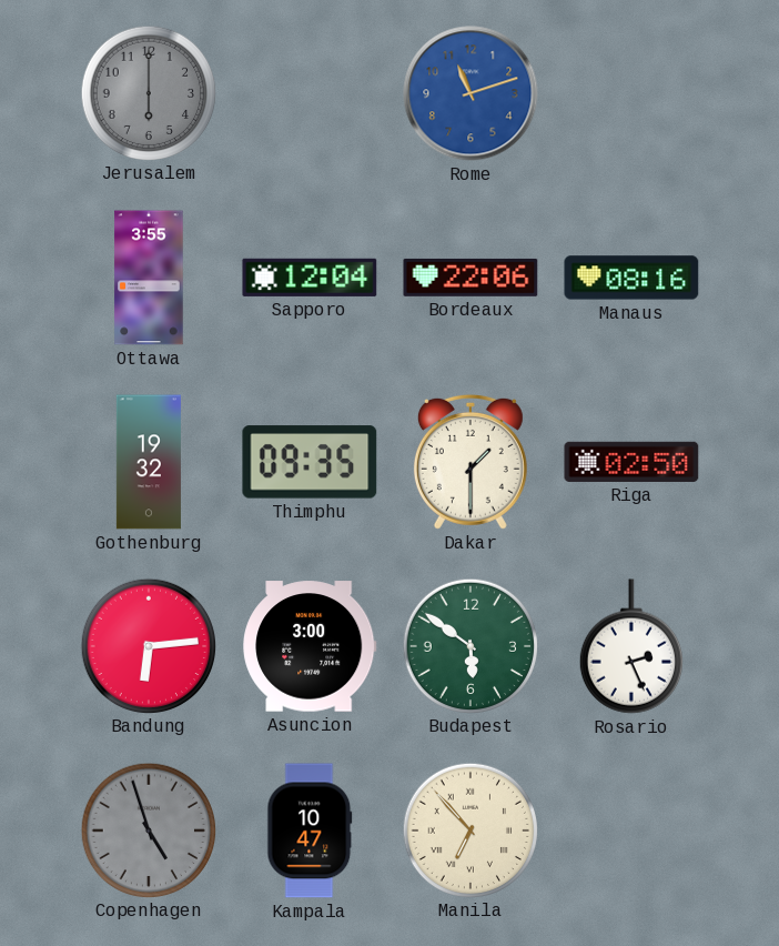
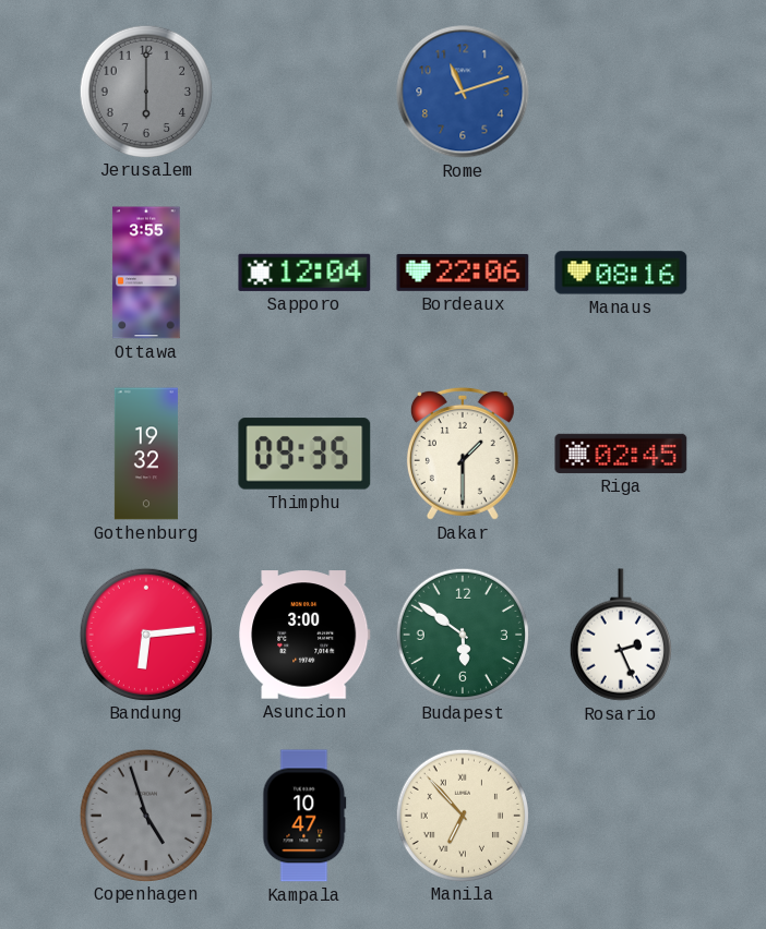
Riga: 02:50 -> 02:45 (621, 454)
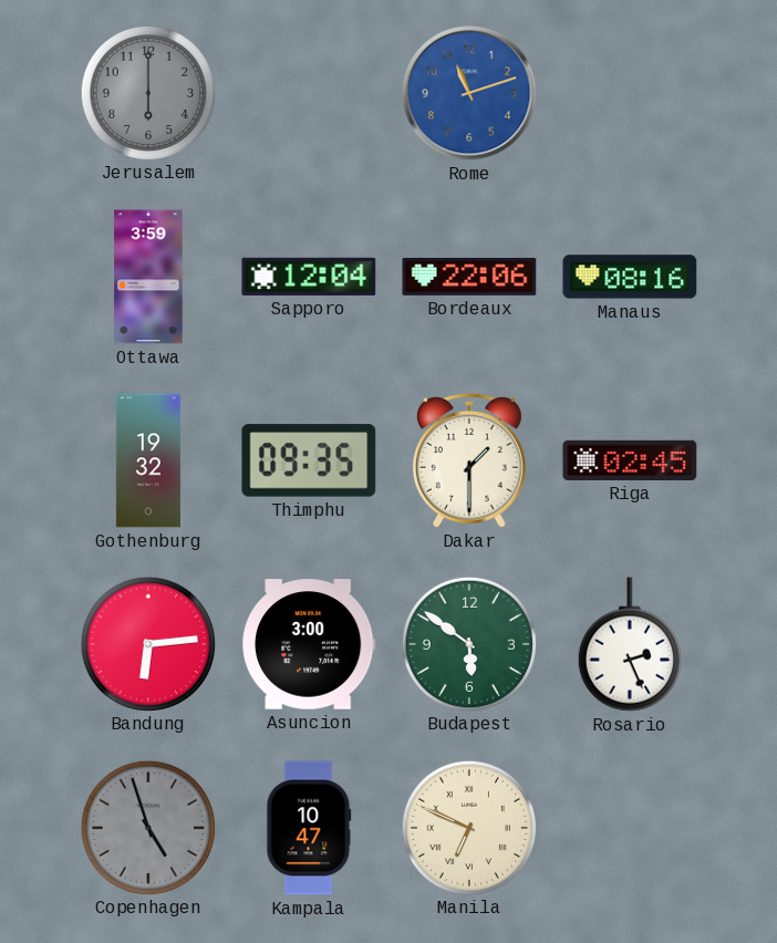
Ottawa: 3:55 -> 3:59 (148, 277)
Manila: 6:53 -> 6:49 (468, 827)
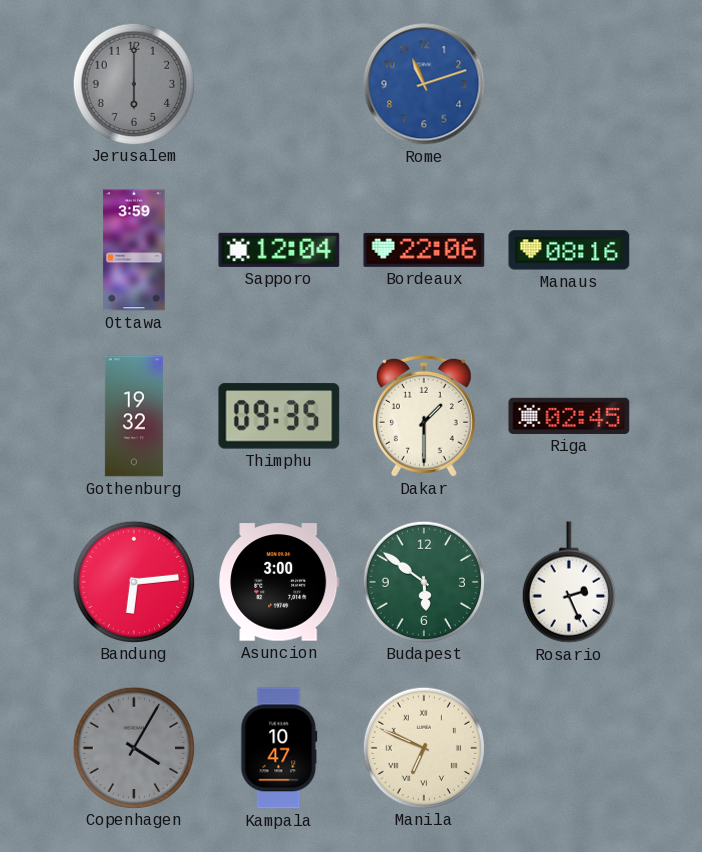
Copenhagen: 4:57 -> 4:05 (133, 747)
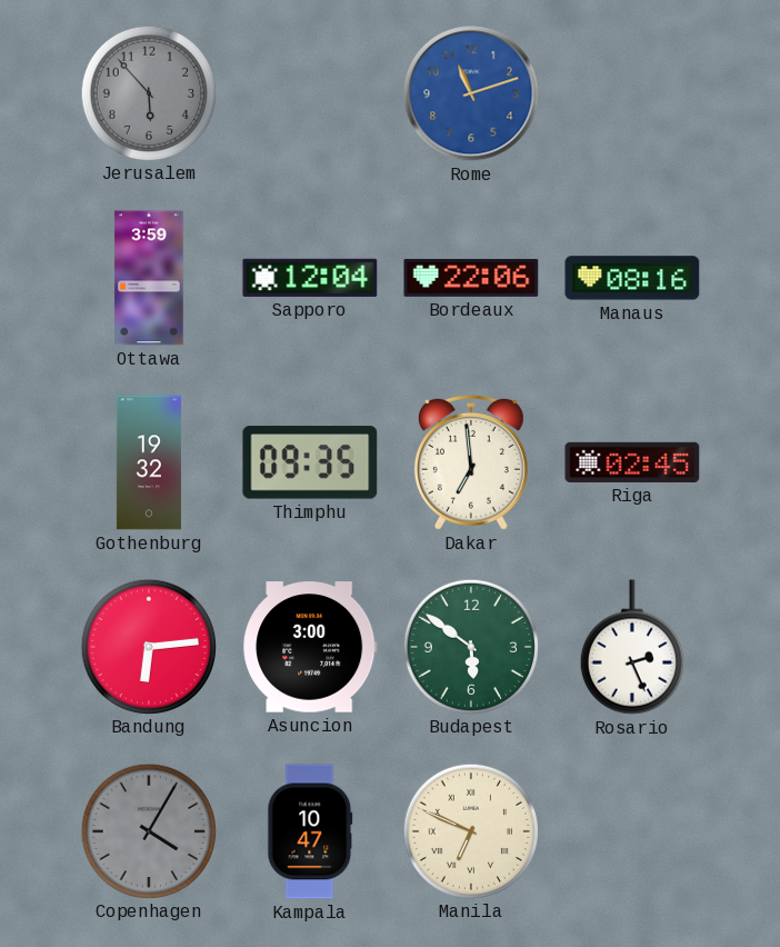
Jerusalem: 6:00 -> 5:53 (148, 92)
Dakar: 1:30 -> 6:59 (471, 462)
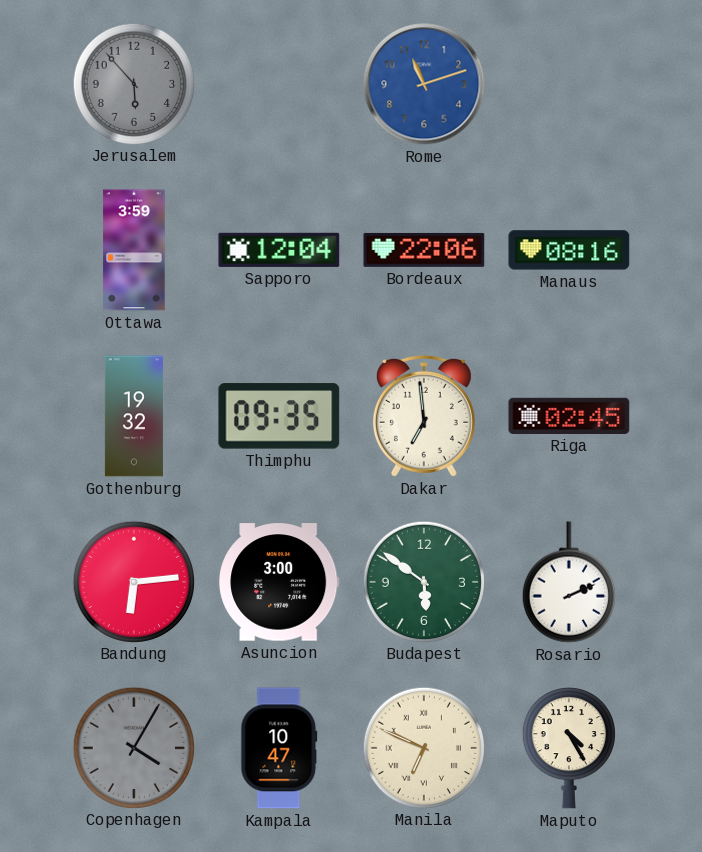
Rosario: 2:26 -> 2:11 (569, 582)
Maputo: none -> 4:25 (569, 749)
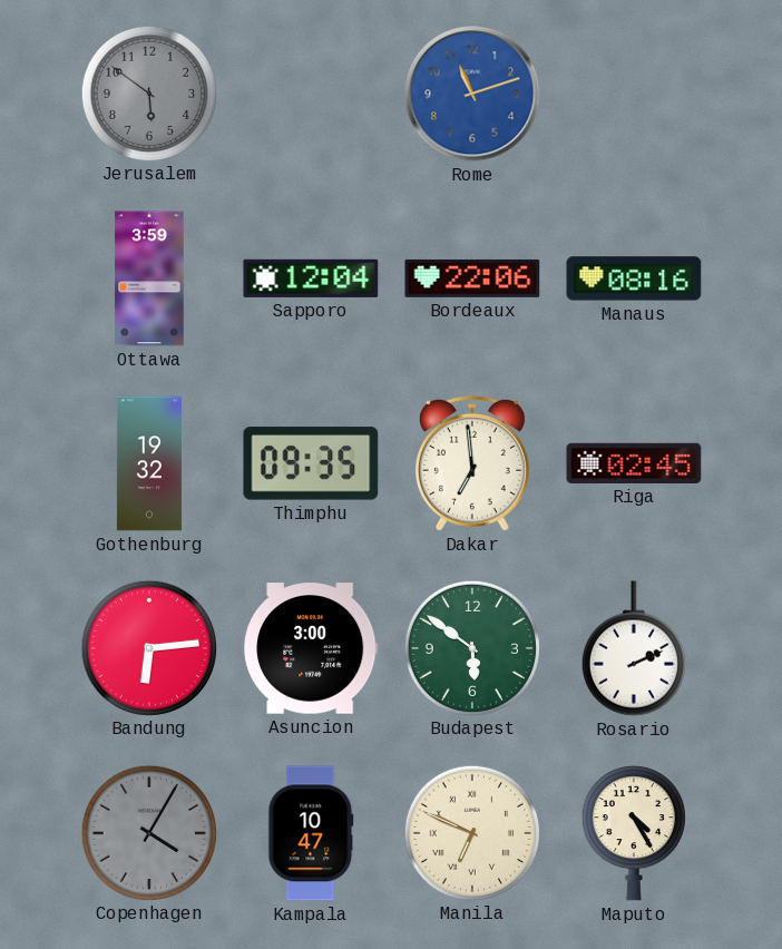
Jerusalem: 5:53 -> 5:51 (148, 92)
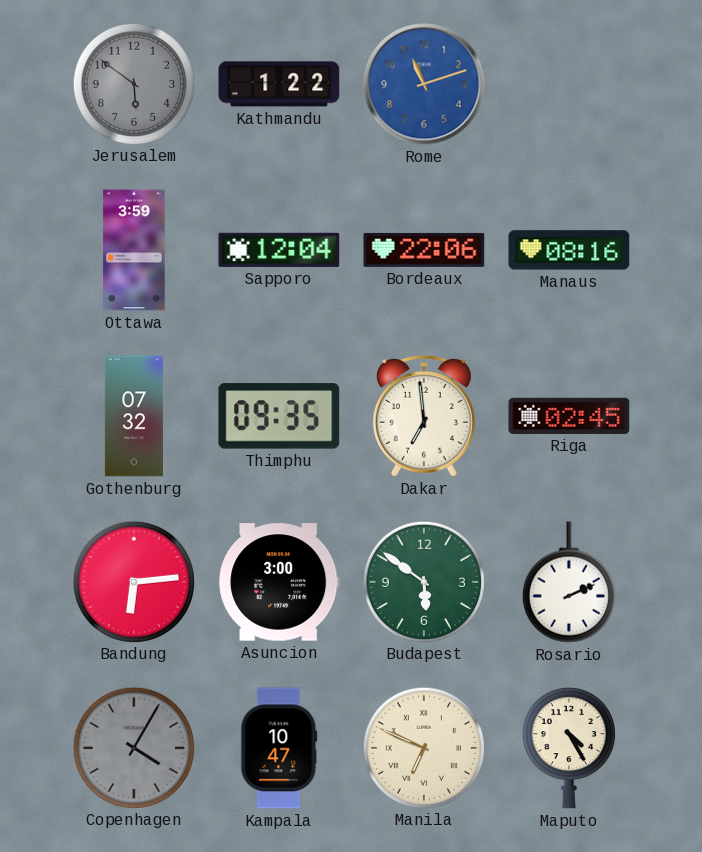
Kathmandu: none -> 1:22 (279, 84)
Gothenburg: 19:32 -> 07:32 (134, 416)
